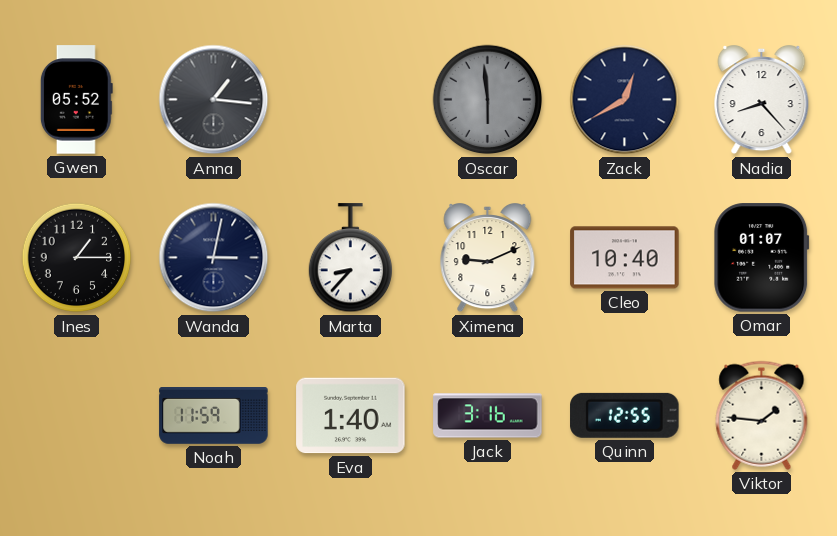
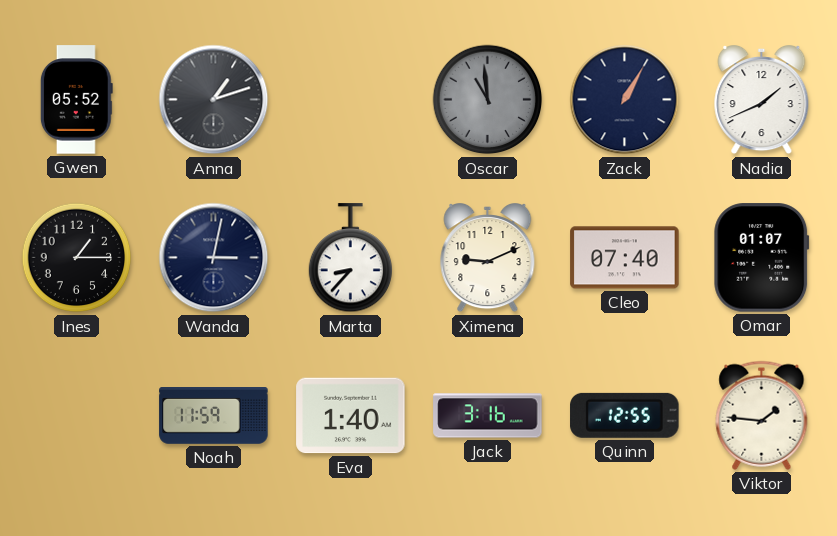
Anna: 1:16 -> 1:12 (214, 100)
Oscar: 5:59 -> 10:59 (488, 100)
Zack: 12:40 -> 1:05 (625, 100)
Nadia: 8:23 -> 1:41 (762, 101)
Cleo: 10:40 -> 07:40 (625, 258)
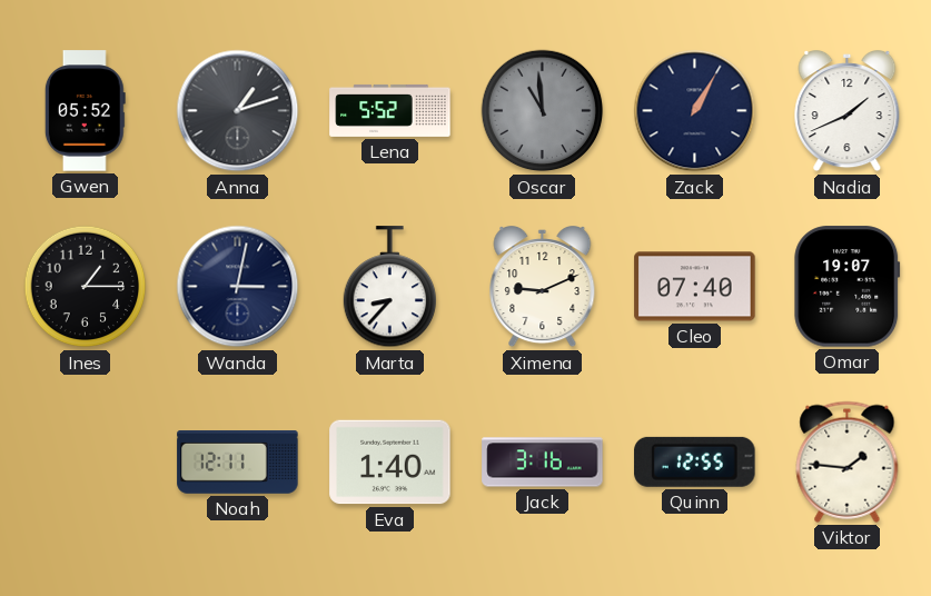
Lena: none -> 5:52 (390, 110)
Omar: 01:07 -> 19:07 (848, 287)
Noah: 11:59 -> 12:11 (238, 463)
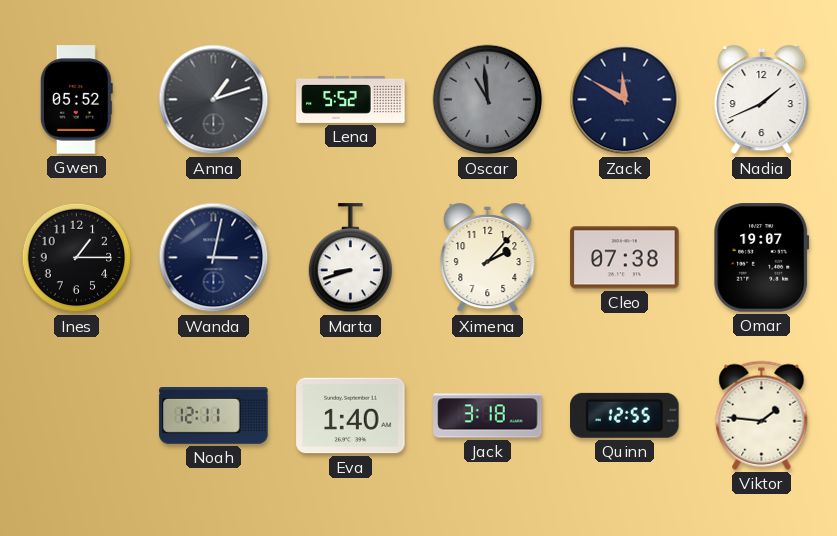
Zack: 1:05 -> 11:50 (625, 100)
Marta: 8:37 -> 8:42 (350, 258)
Ximena: 9:11 -> 2:07 (488, 259)
Cleo: 07:40 -> 07:38 (625, 258)
Jack: 3:16 -> 3:18 (488, 416)
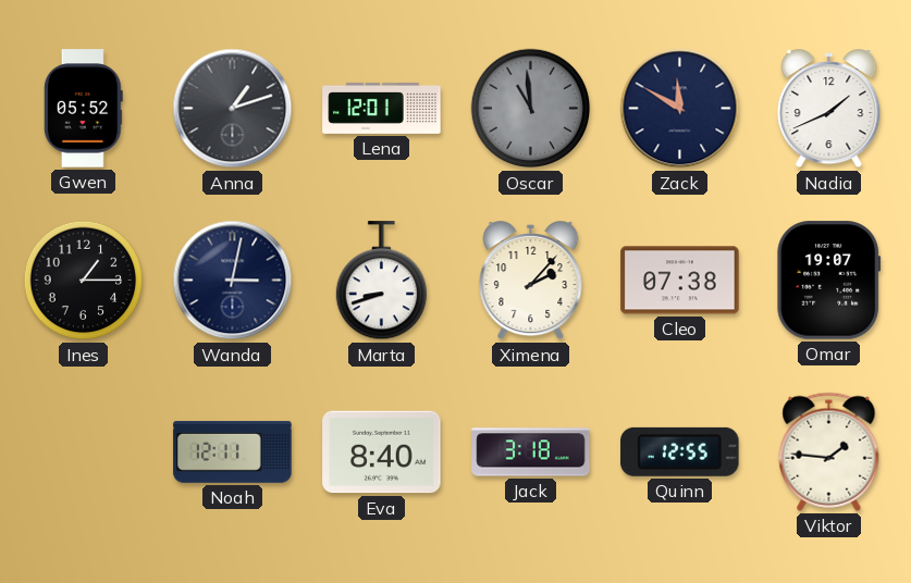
Lena: 5:52 -> 12:01 (382, 108)
Eva: 1:40 -> 8:40 (382, 452)
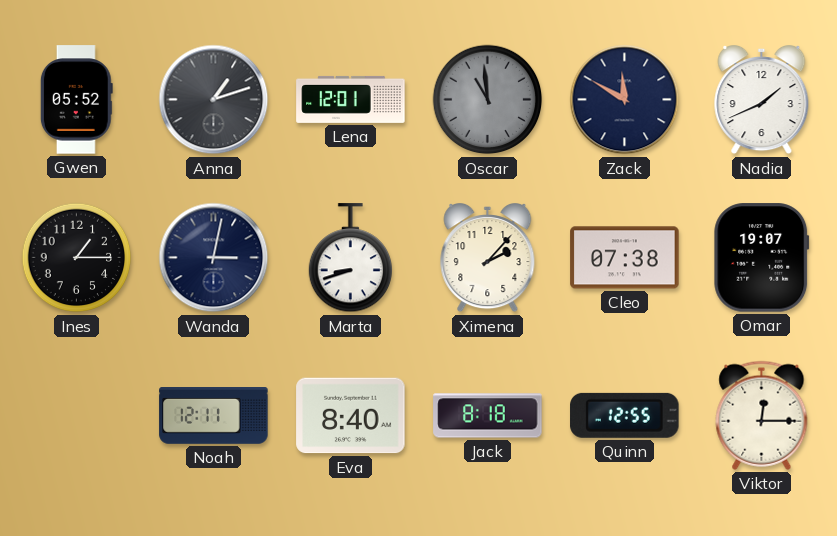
Jack: 3:18 -> 8:18 (488, 416)
Viktor: 1:46 -> 12:15 (762, 415)
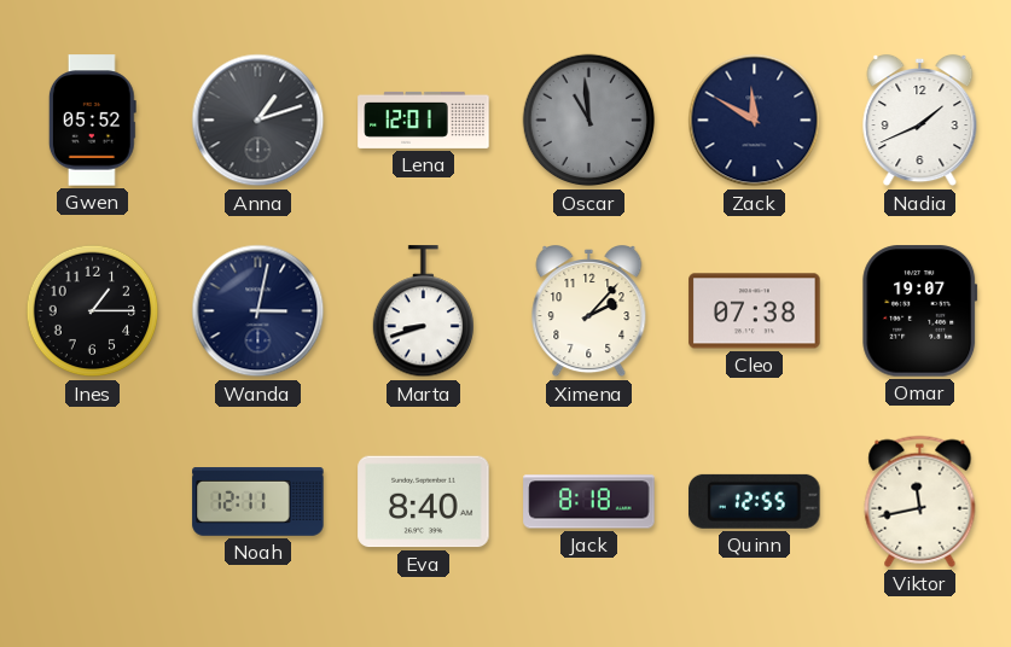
Viktor: 12:15 -> 11:43 (920, 501)
